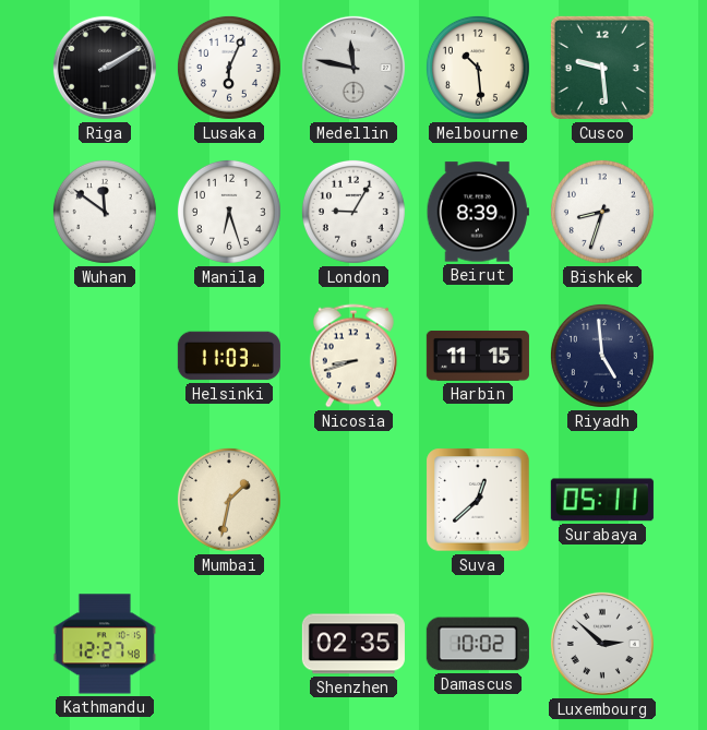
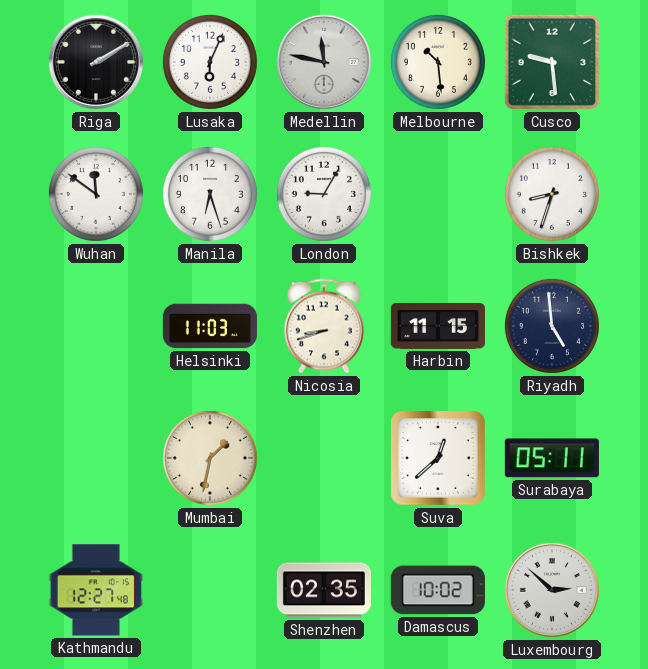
Beirut: 8:39 -> none (478, 212)
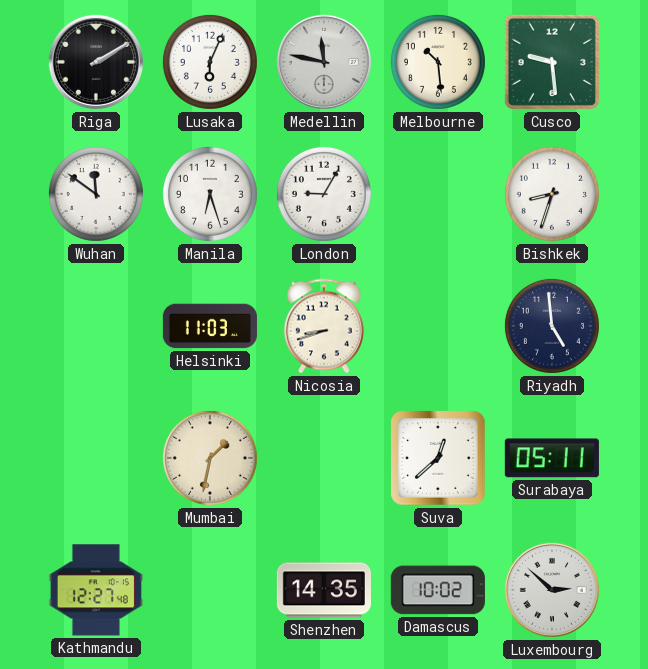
Harbin: 11:15 -> none (438, 326)
Shenzhen: 02:35 -> 14:35 (324, 590)
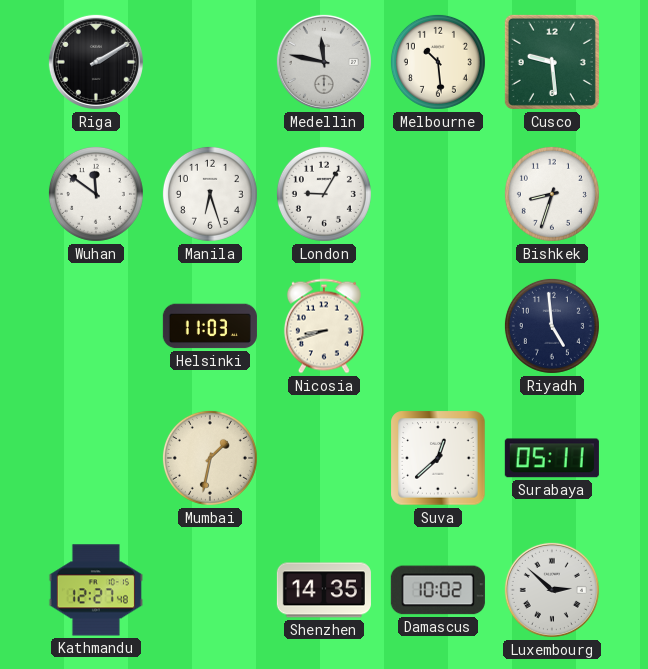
Lusaka: 6:04 -> none (210, 62)
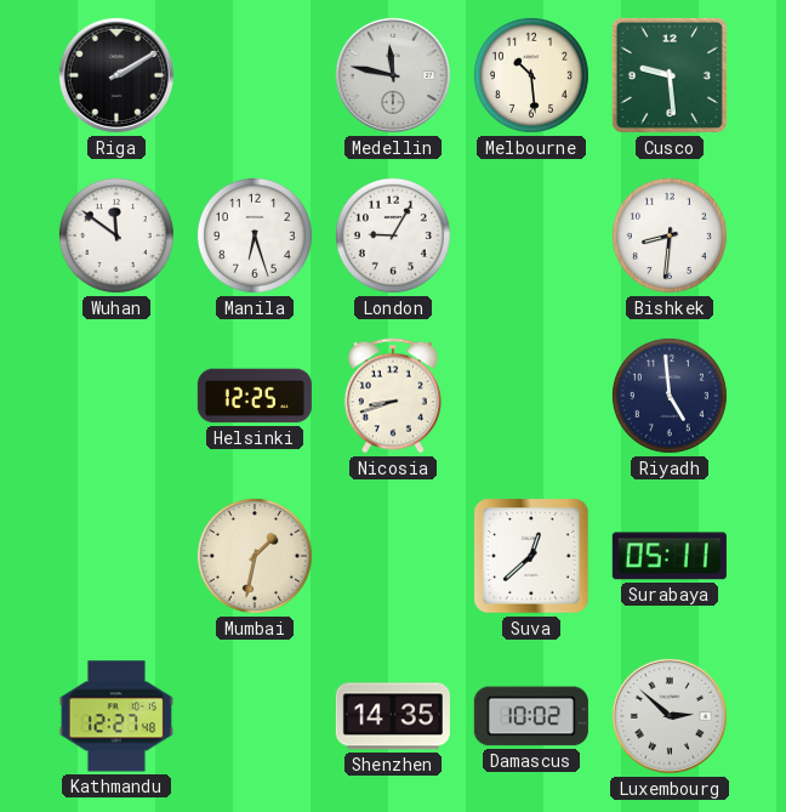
Bishkek: 8:33 -> 8:31 (670, 235)
Helsinki: 11:03 -> 12:25 (255, 396)
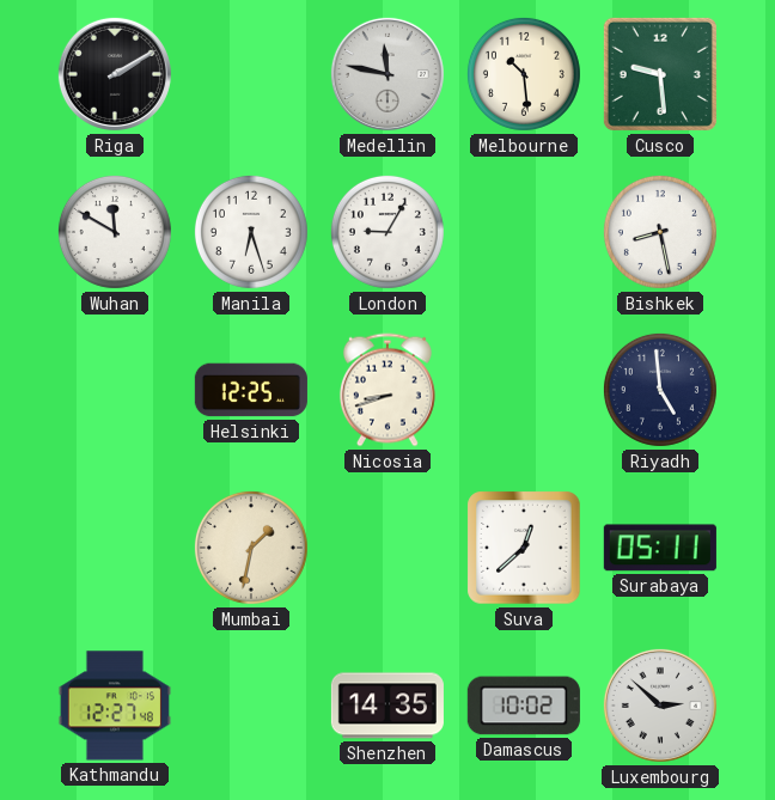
Wuhan: 11:51 -> 11:50 (115, 232)
Bishkek: 8:31 -> 8:28 (660, 232)
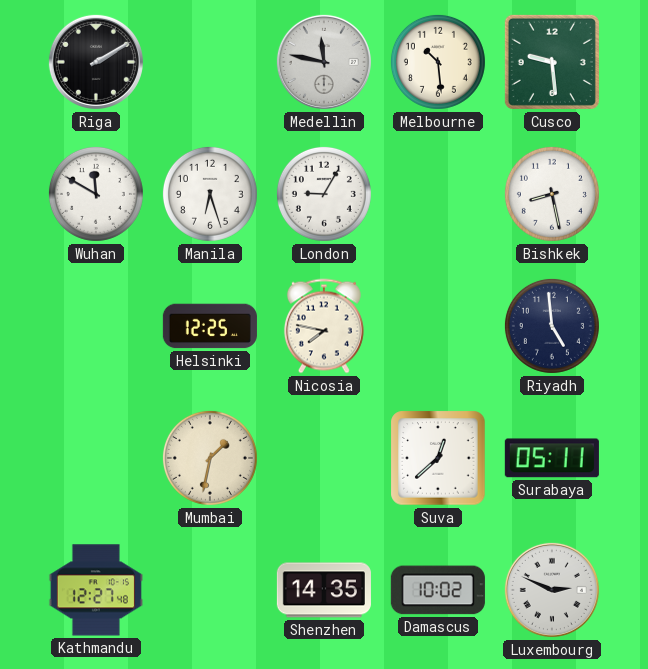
Nicosia: 8:42 -> 7:47 (324, 326)
Luxembourg: 2:52 -> 2:49 (552, 590)
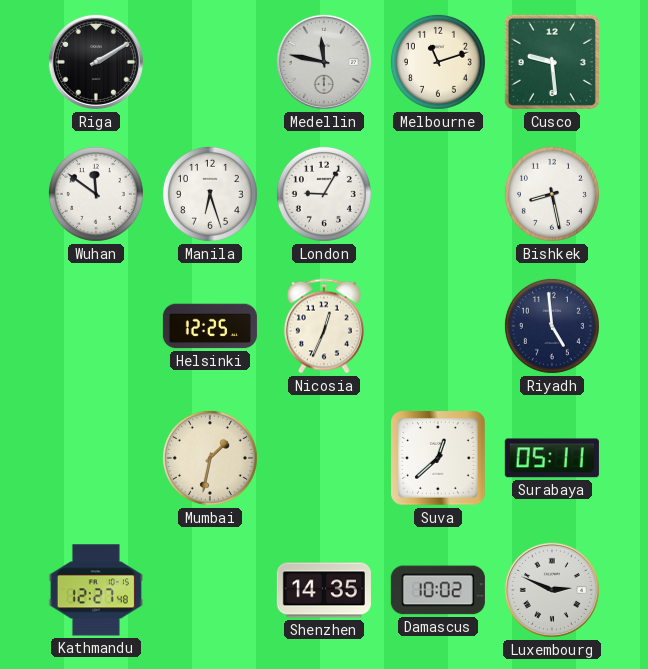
Melbourne: 10:29 -> 11:12 (438, 62)
Wuhan: 11:50 -> 11:51 (96, 194)
Nicosia: 7:47 -> 12:34 (324, 326)
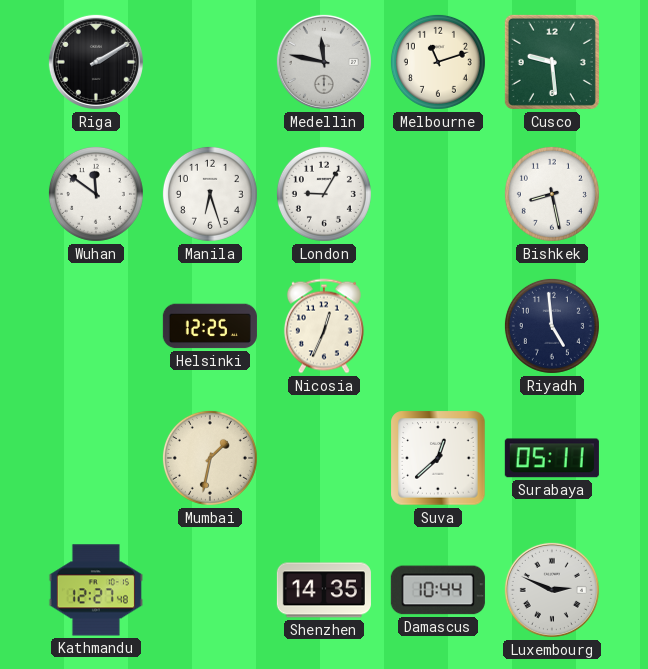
Damascus: 10:02 -> 10:44 (438, 590)
